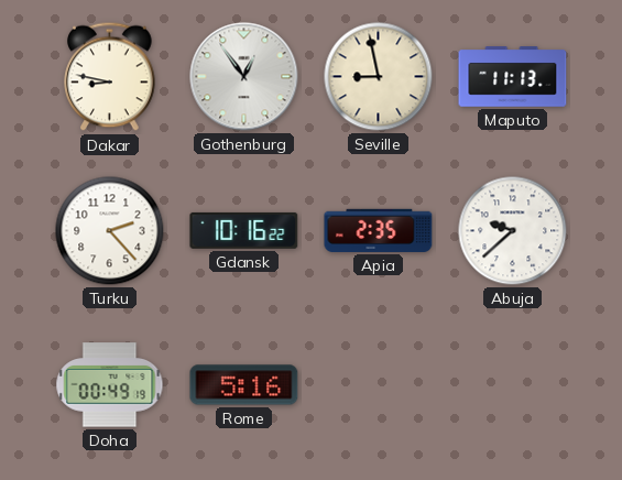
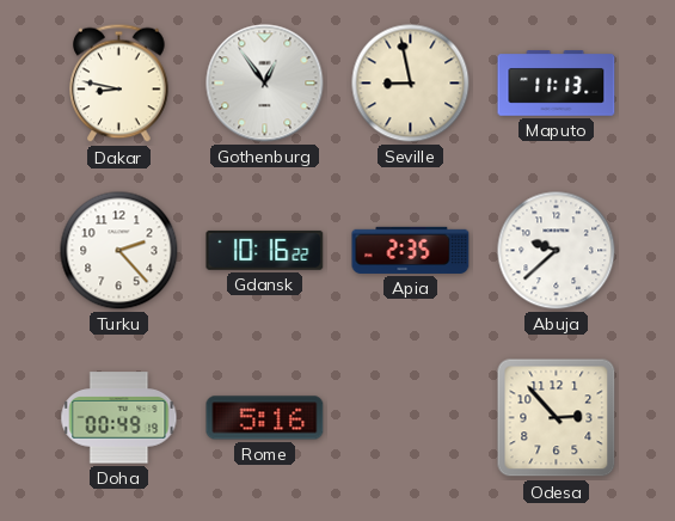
Odesa: none -> 2:53 (557, 418)
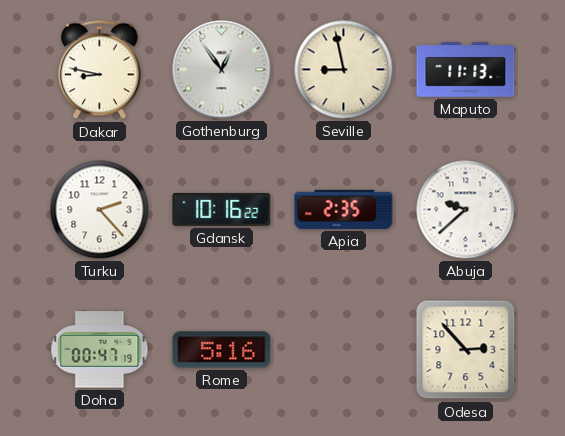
Doha: 00:49 -> 00:47 (100, 350)
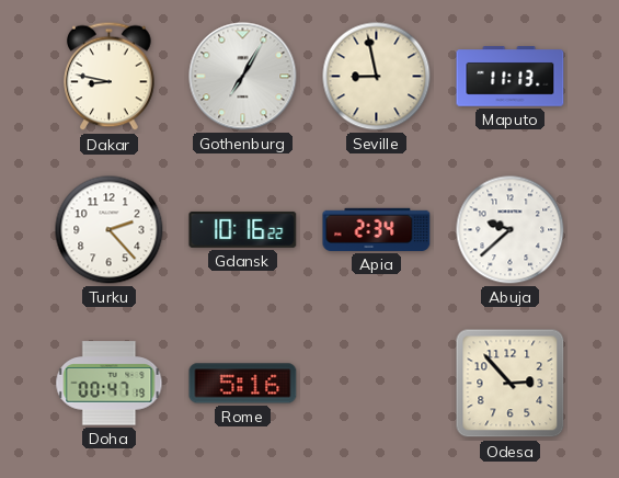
Gothenburg: 12:54 -> 7:05 (243, 77)
Apia: 2:35 -> 2:34 (377, 229)
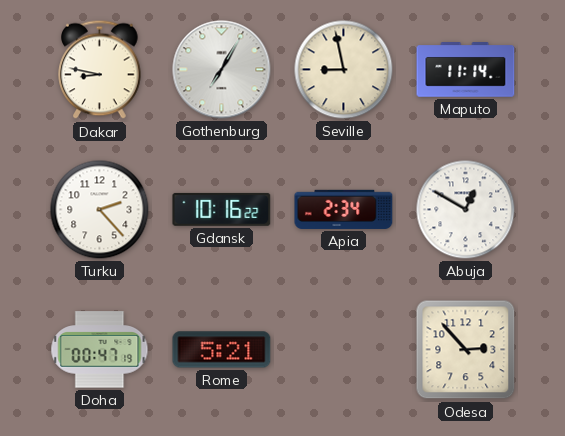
Maputo: 11:13 -> 11:14 (466, 70)
Abuja: 9:38 -> 12:50 (466, 210)
Rome: 5:16 -> 5:21 (222, 350)
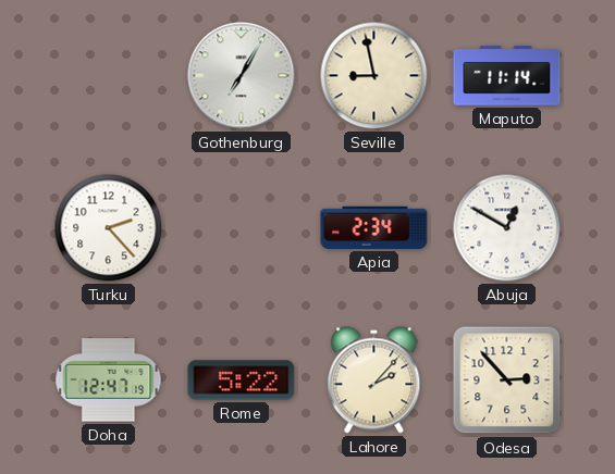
Dakar: 8:47 -> none (100, 70)
Gdansk: 10:16 -> none (222, 209)
Doha: 00:47 -> 12:47 (109, 381)
Rome: 5:21 -> 5:22 (242, 381)
Lahore: none -> 2:07 (374, 381)
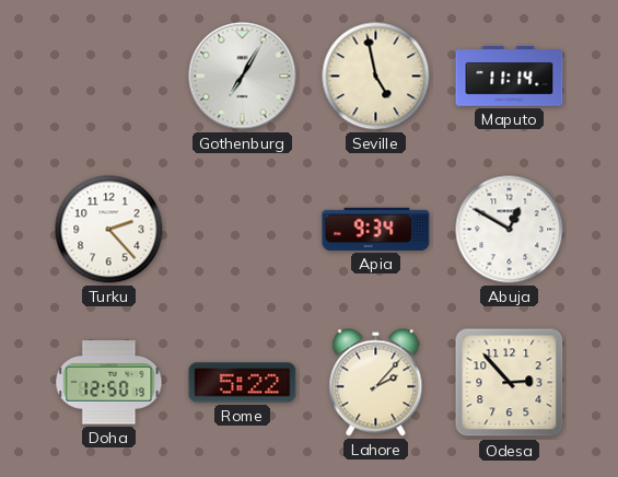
Seville: 8:58 -> 4:58 (376, 77)
Apia: 2:34 -> 9:34 (376, 229)
Doha: 12:47 -> 12:50 (109, 383)
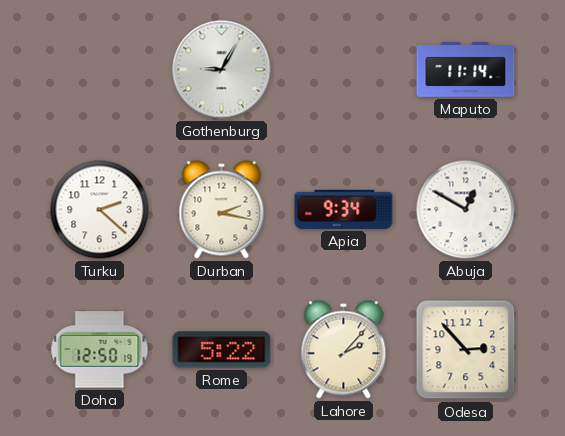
Gothenburg: 7:05 -> 9:05 (222, 70)
Seville: 4:58 -> none (376, 77)
Turku: 2:23 -> 2:22 (100, 210)
Durban: none -> 2:17 (222, 210)
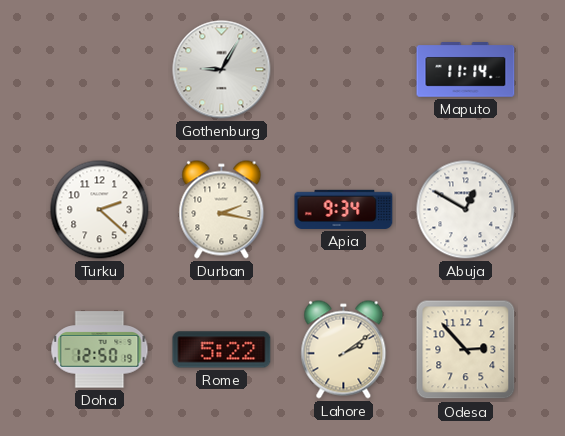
Lahore: 2:07 -> 2:09 (344, 350)
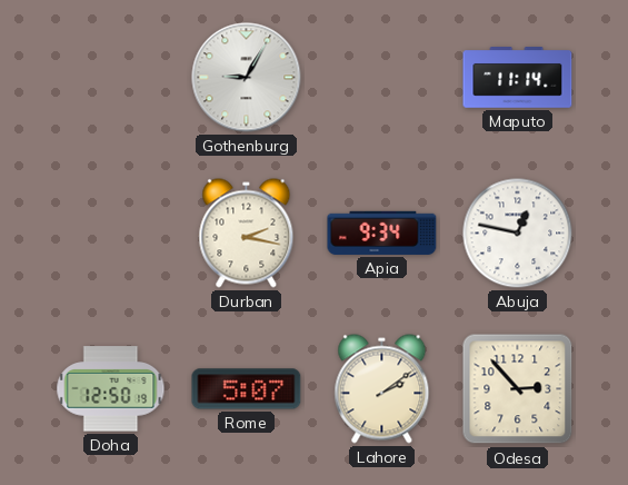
Turku: 2:22 -> none (100, 210)
Abuja: 12:50 -> 12:47 (518, 234)
Rome: 5:22 -> 5:07 (247, 389)
